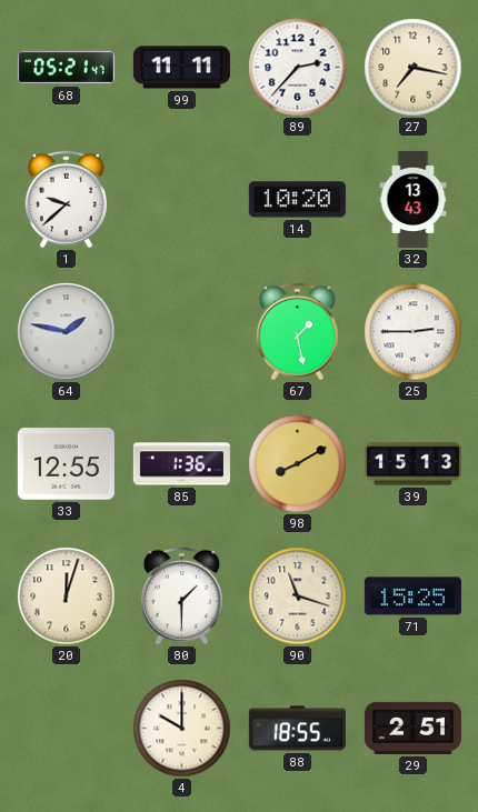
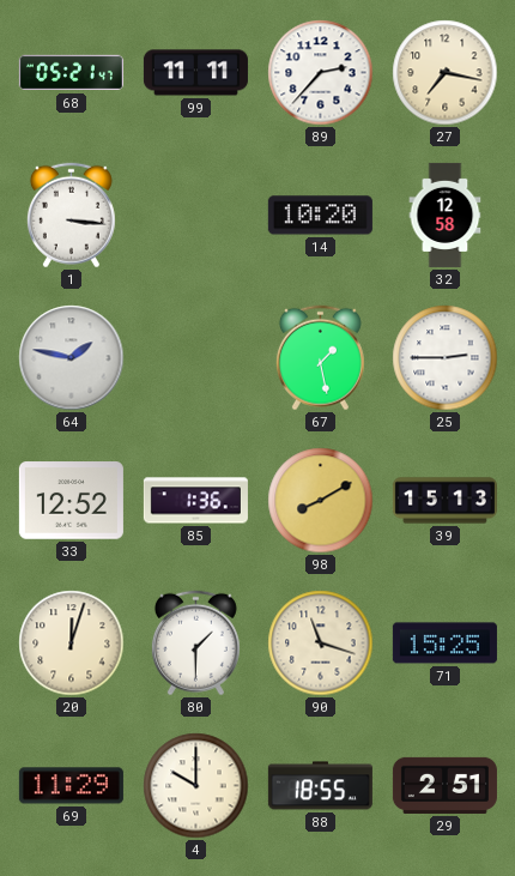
1: 9:38 -> 3:16 (71, 216)
32: 13:43 -> 12:58 (446, 215)
33: 12:55 -> 12:52 (71, 501)
69: none -> 11:29 (71, 786)
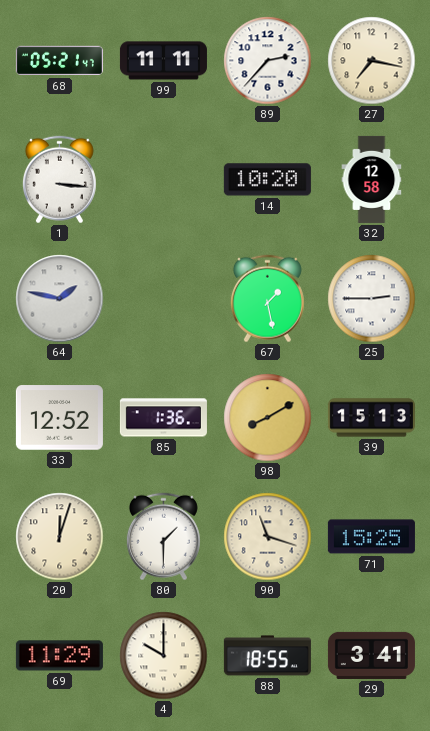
29: 2:51 -> 3:41 (371, 655)
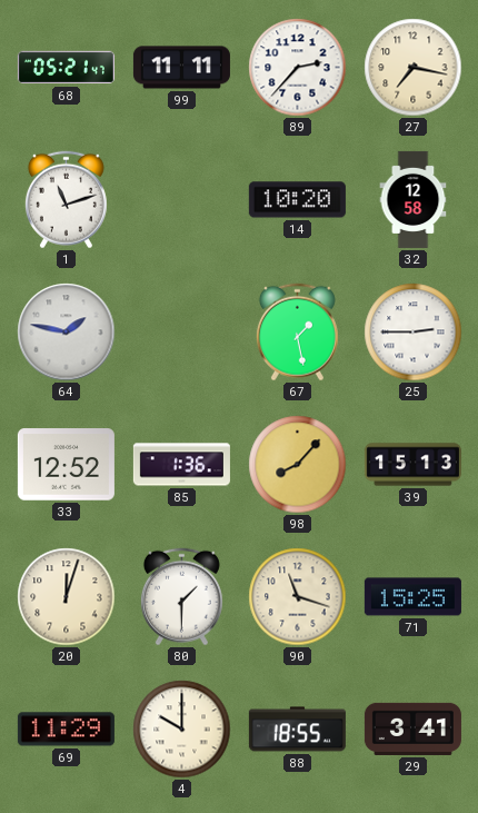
1: 3:16 -> 11:12 (66, 200)
98: 8:10 -> 8:07 (298, 465)
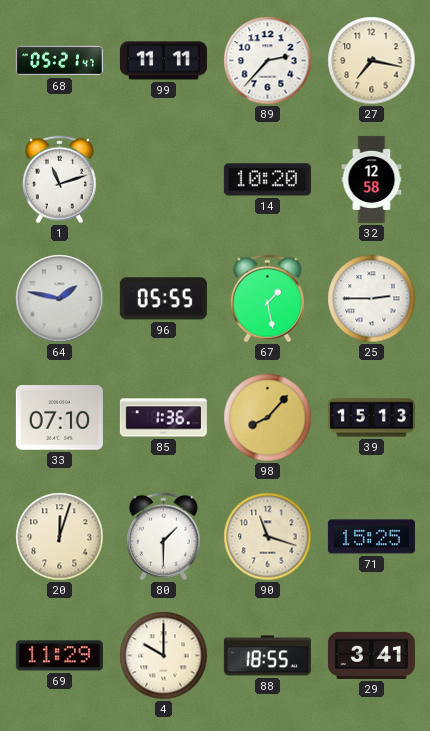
96: none -> 05:55 (163, 299)
33: 12:52 -> 07:10 (59, 418)
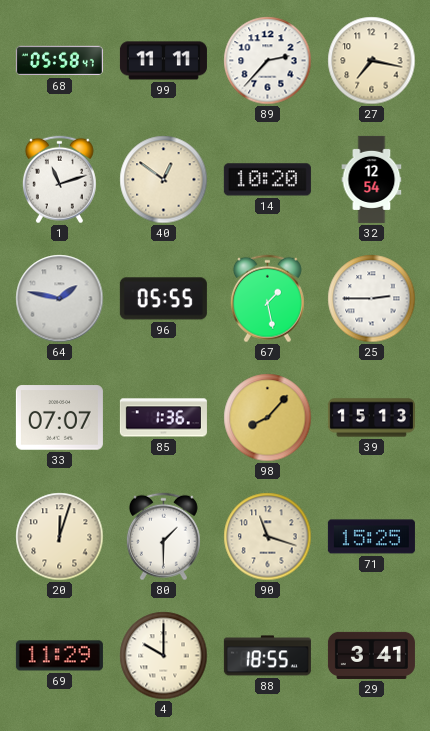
68: 05:21 -> 05:58 (59, 61)
40: none -> 12:51 (164, 180)
32: 12:58 -> 12:54 (372, 179)
33: 07:10 -> 07:07 (59, 418)
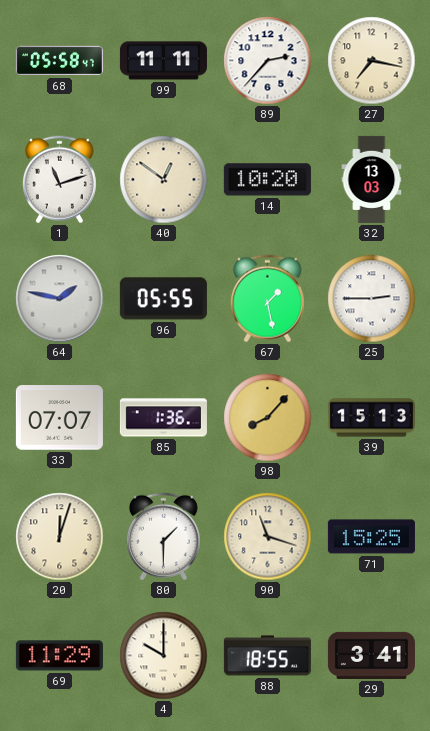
32: 12:54 -> 13:03 (372, 179)
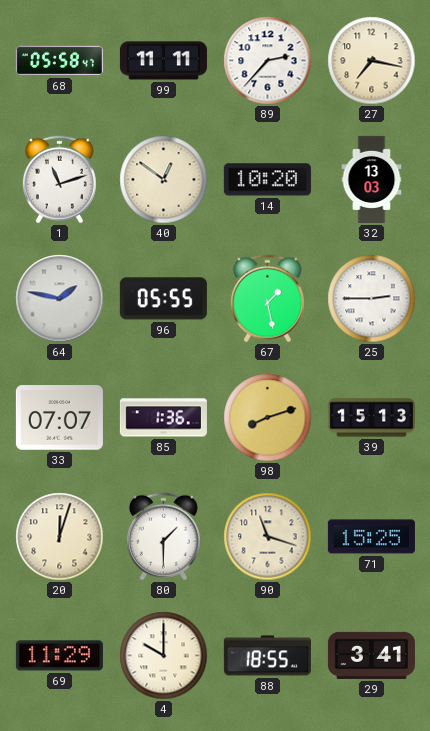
98: 8:07 -> 8:12 (268, 418)
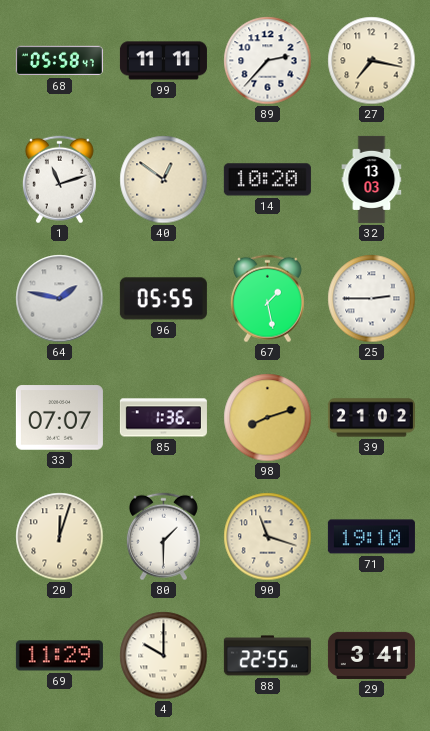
39: 15:13 -> 21:02 (371, 418)
71: 15:25 -> 19:10 (371, 537)
88: 18:55 -> 22:55 (267, 656)
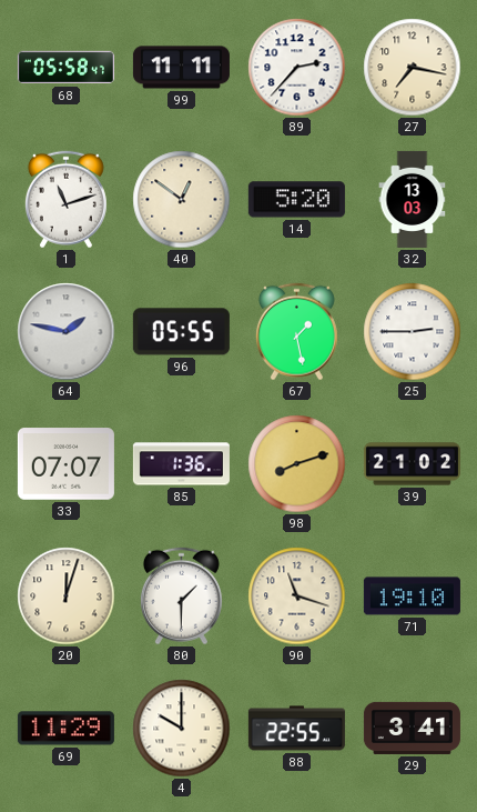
14: 10:20 -> 5:20 (296, 200)
